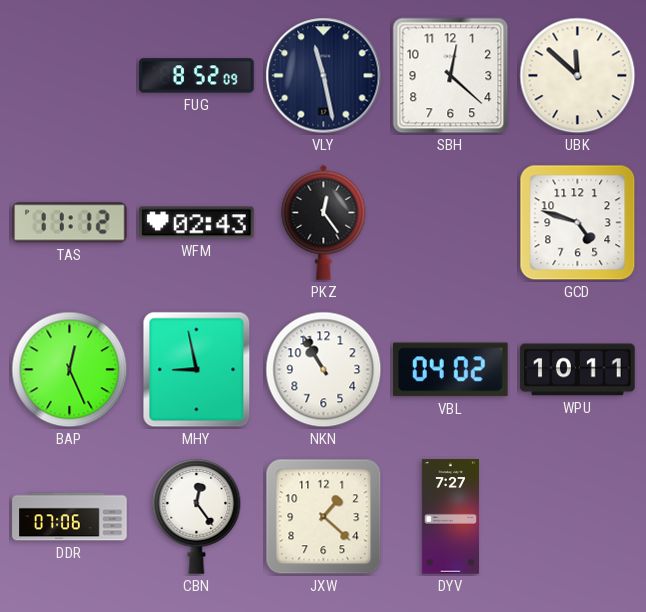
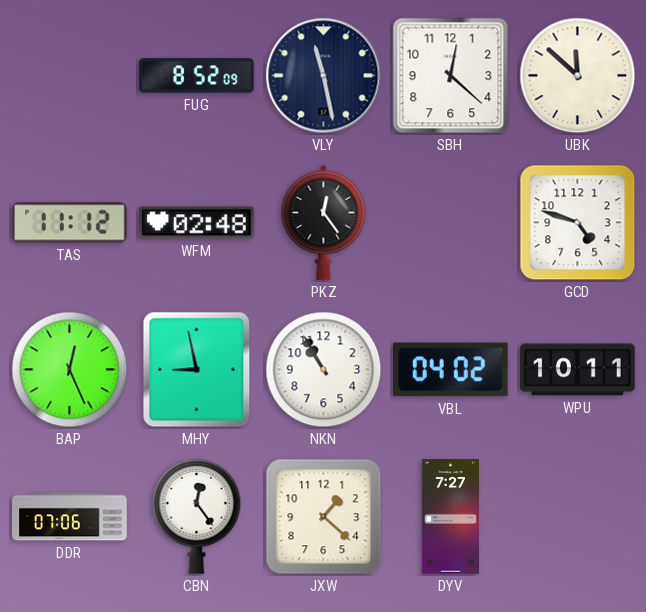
WFM: 02:43 -> 02:48 (197, 223)
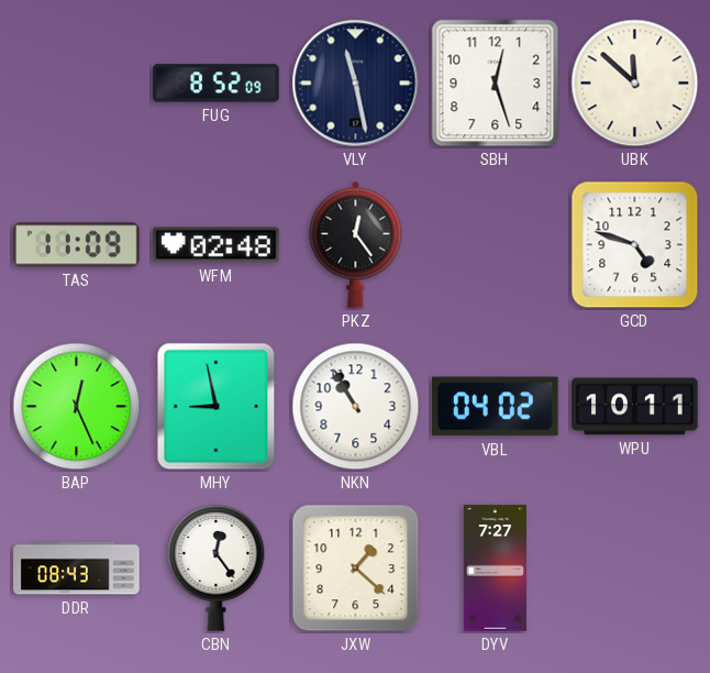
SBH: 12:22 -> 12:27 (496, 84)
TAS: 11:12 -> 11:09 (77, 245)
DDR: 07:06 -> 08:43 (77, 569)
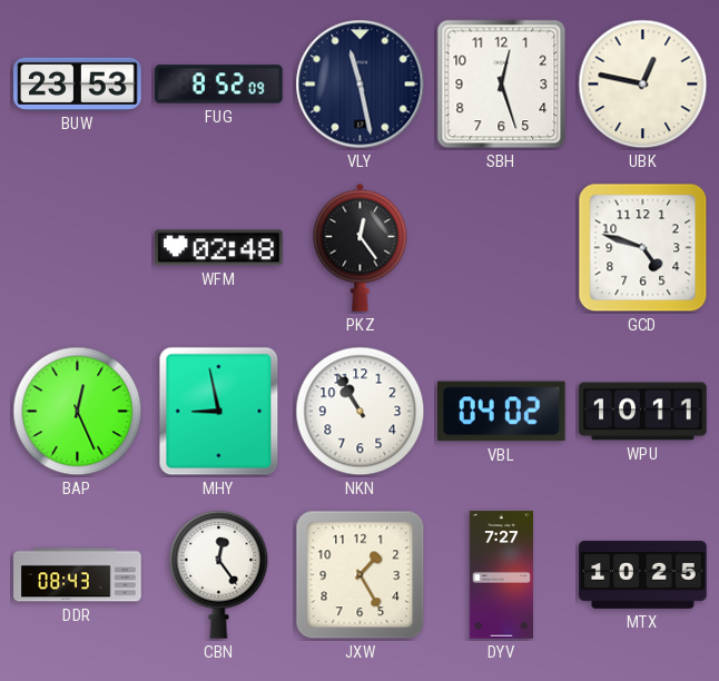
BUW: none -> 23:53 (78, 83)
UBK: 11:52 -> 12:47 (643, 85)
TAS: 11:09 -> none (77, 245)
JXW: 1:22 -> 1:25 (361, 575)
MTX: none -> 10:25 (643, 574)
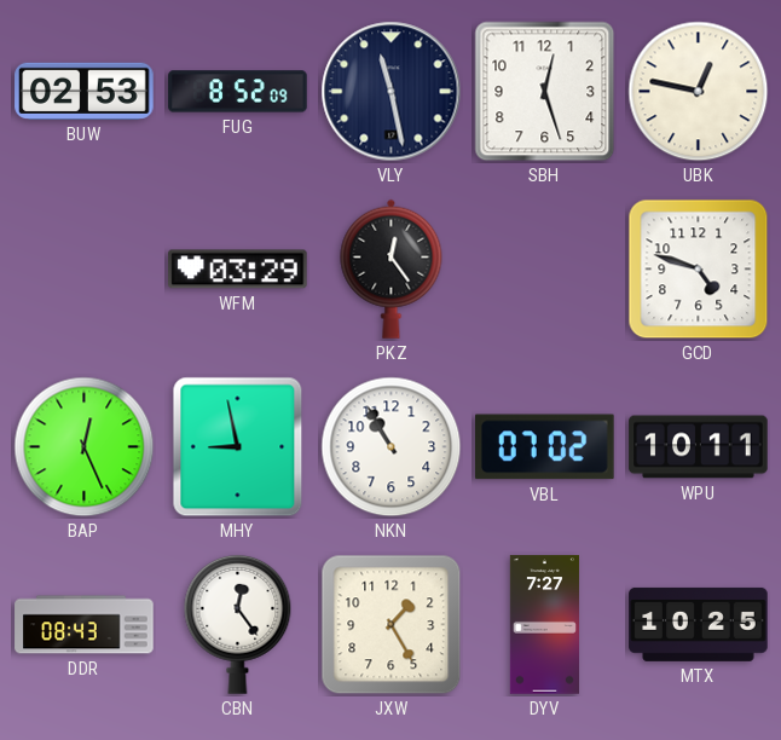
BUW: 23:53 -> 02:53 (85, 91)
WFM: 02:48 -> 03:29 (238, 270)
VBL: 04:02 -> 07:02 (545, 447)
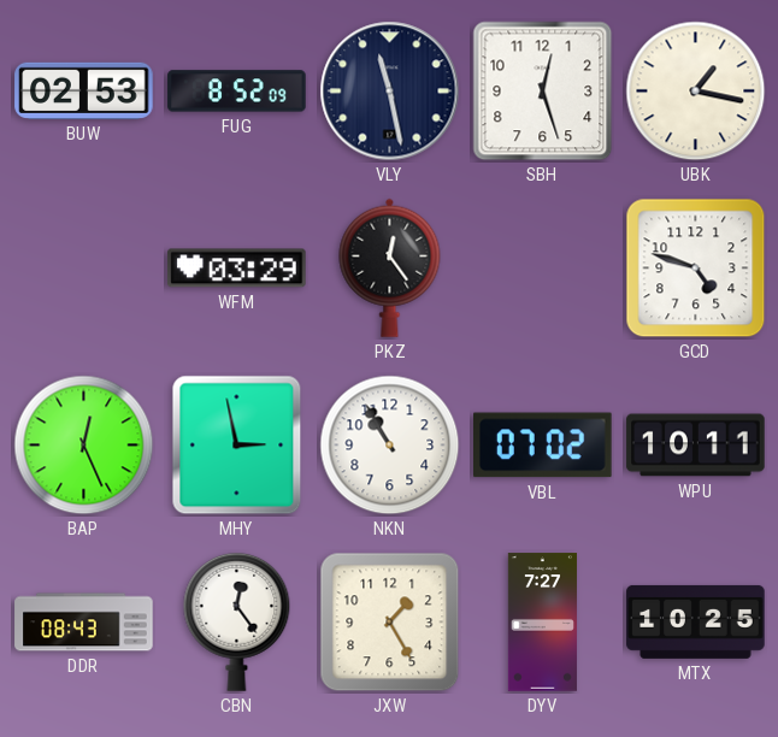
UBK: 12:47 -> 1:17 (696, 92)
MHY: 8:58 -> 2:58 (237, 446)
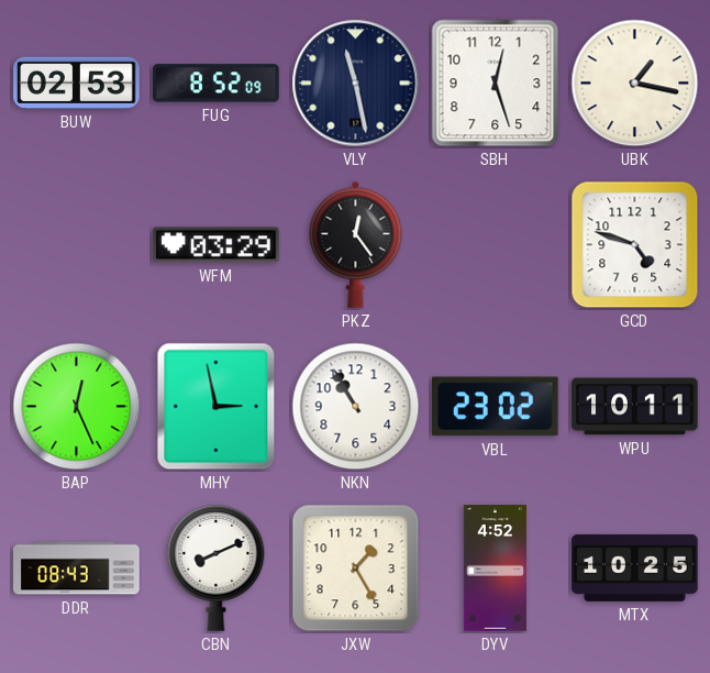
VBL: 07:02 -> 23:02 (496, 407)
CBN: 12:24 -> 8:11 (217, 567)
DYV: 7:27 -> 4:52 (495, 569)
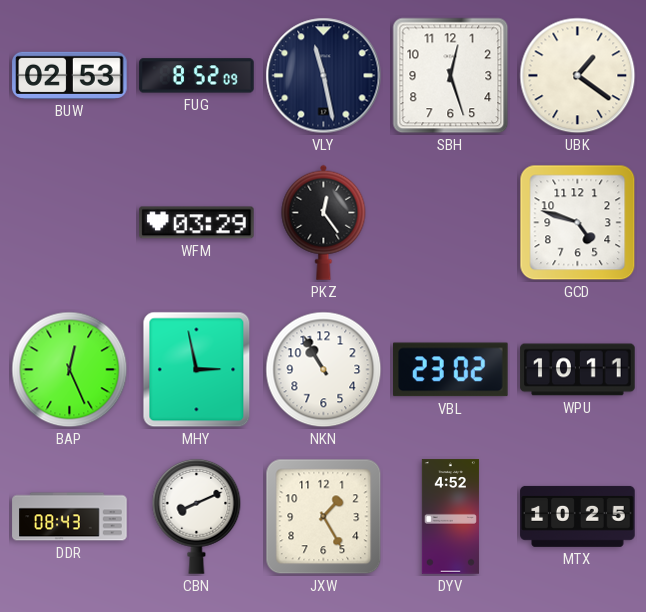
UBK: 1:17 -> 1:21 (578, 76)
